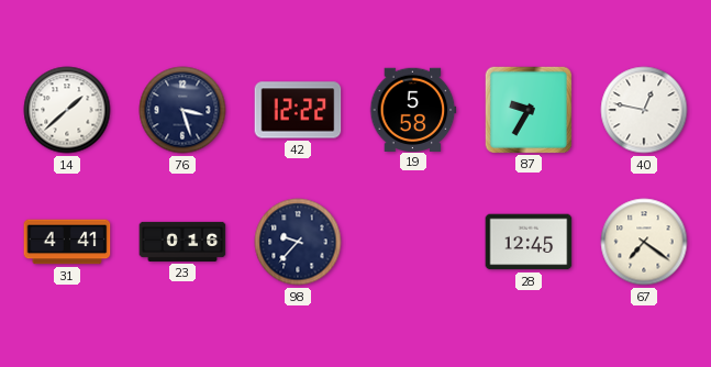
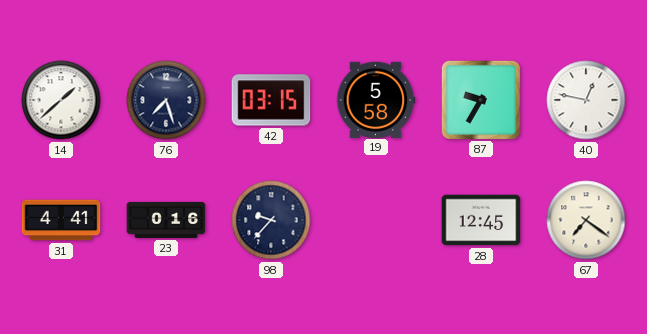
76: 3:27 -> 7:27 (166, 100)
42: 12:22 -> 03:15 (271, 100)
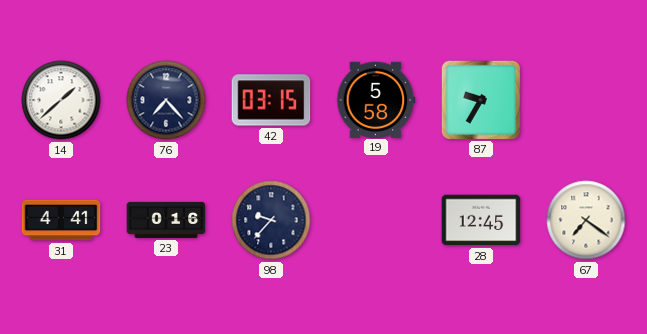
76: 7:27 -> 7:23 (166, 100)
40: 12:47 -> none (586, 100)
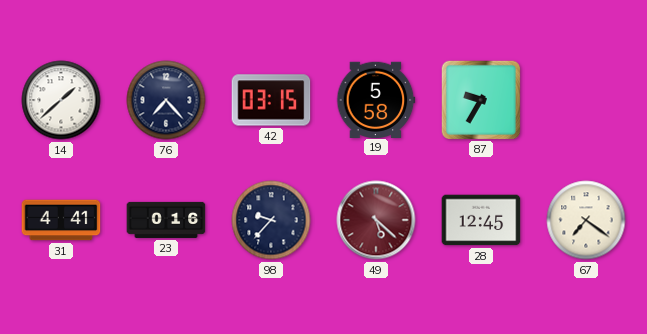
49: none -> 5:22 (376, 220)
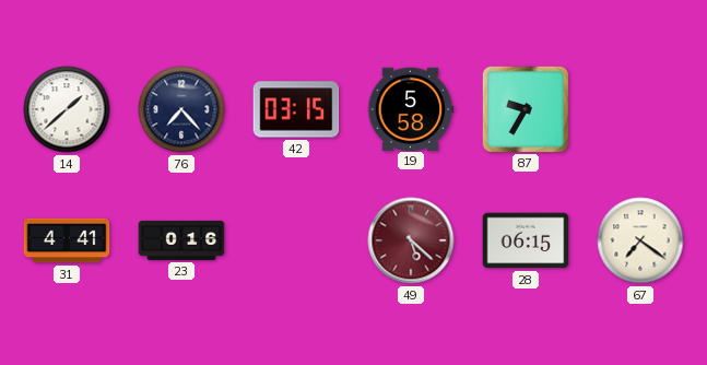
98: 9:37 -> none (271, 220)
28: 12:45 -> 06:15 (526, 240)
